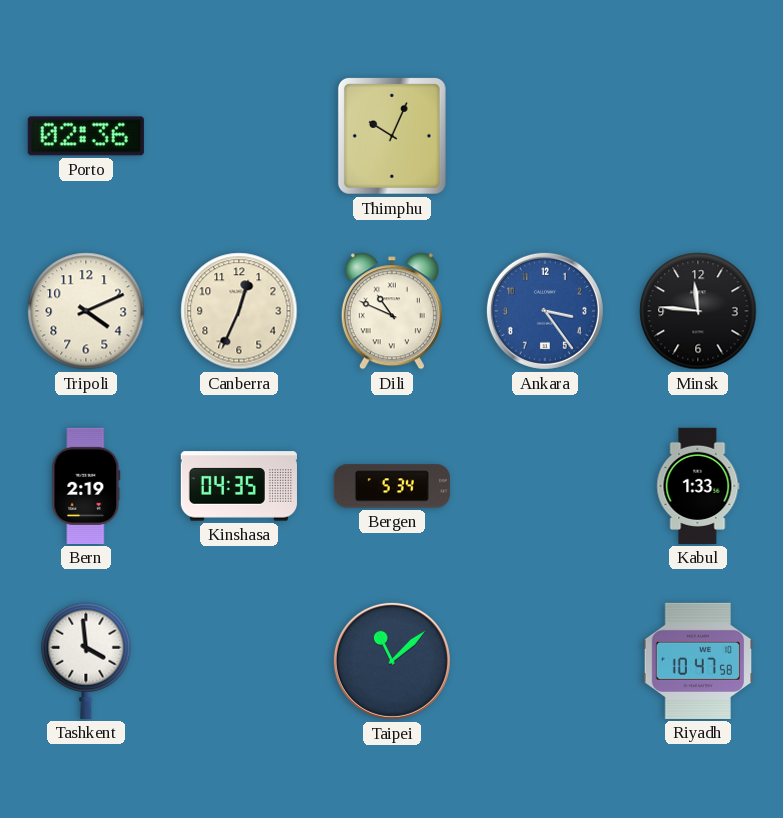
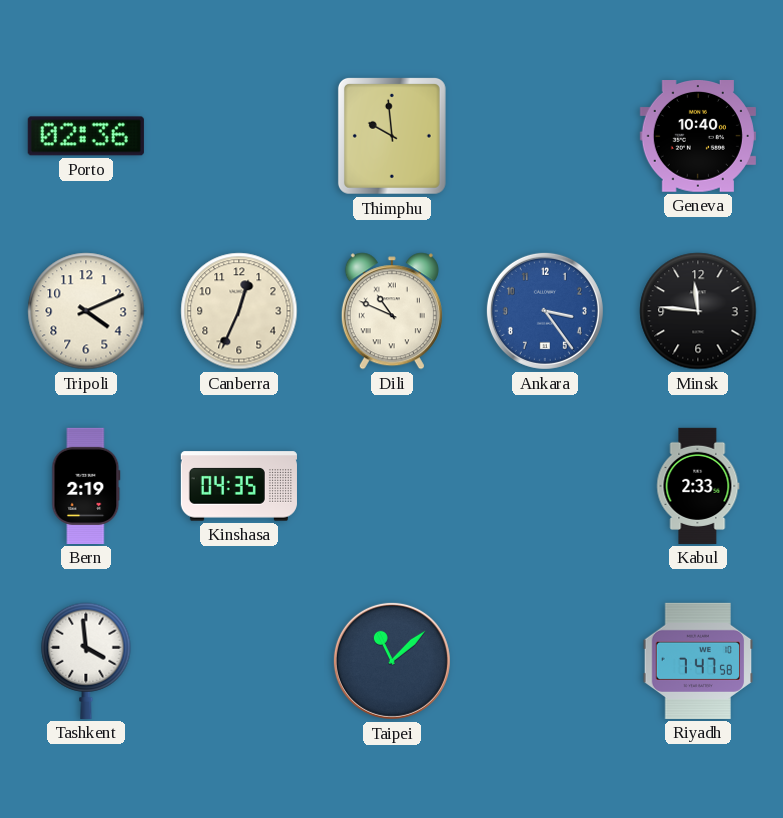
Thimphu: 10:04 -> 9:59 (392, 136)
Geneva: none -> 10:40 (698, 137)
Bergen: 5:34 -> none (392, 486)
Kabul: 1:33 -> 2:33 (698, 486)
Riyadh: 10:47 -> 7:47 (698, 661)
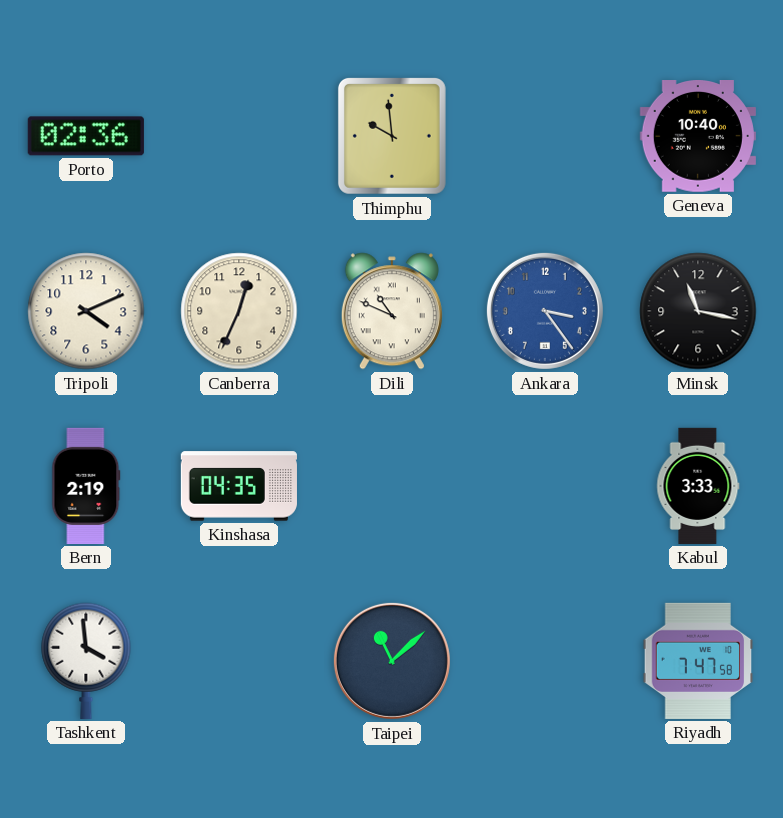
Minsk: 11:46 -> 11:17 (698, 311)
Kabul: 2:33 -> 3:33 (698, 486)
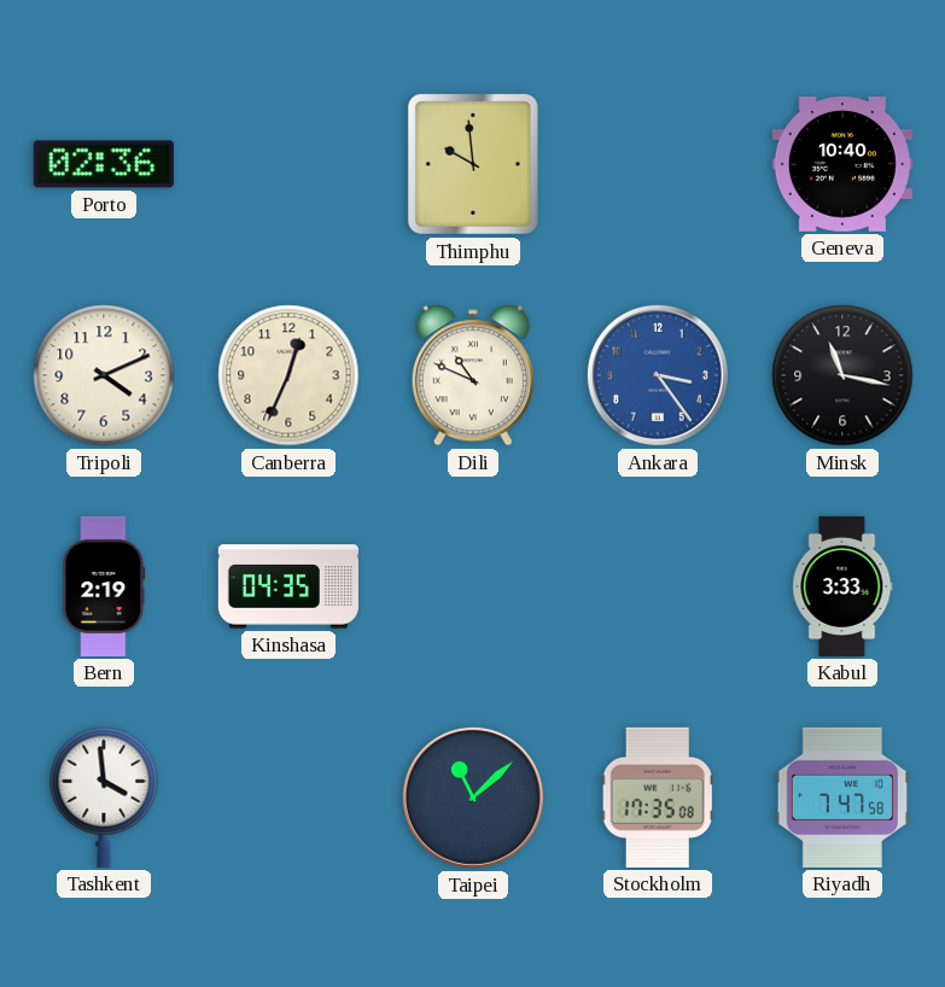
Stockholm: none -> 17:35 (658, 798)
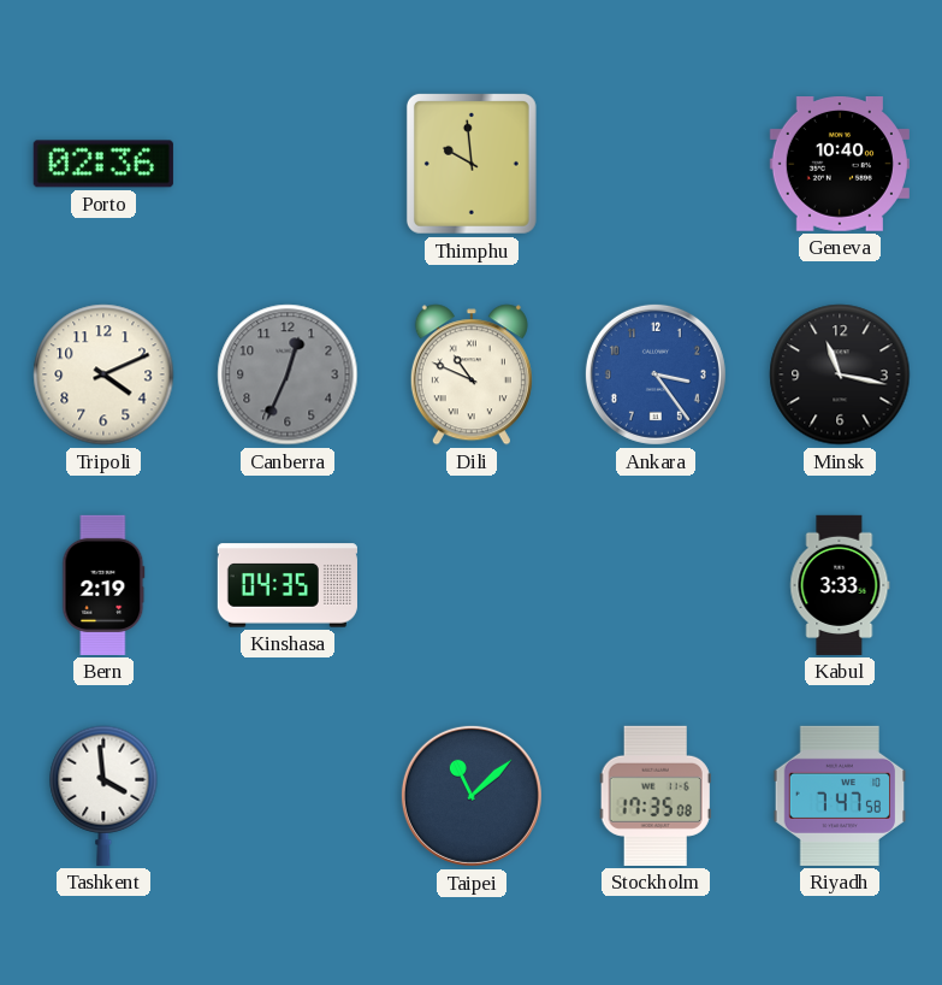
Canberra dial: cream -> grey (288, 374)
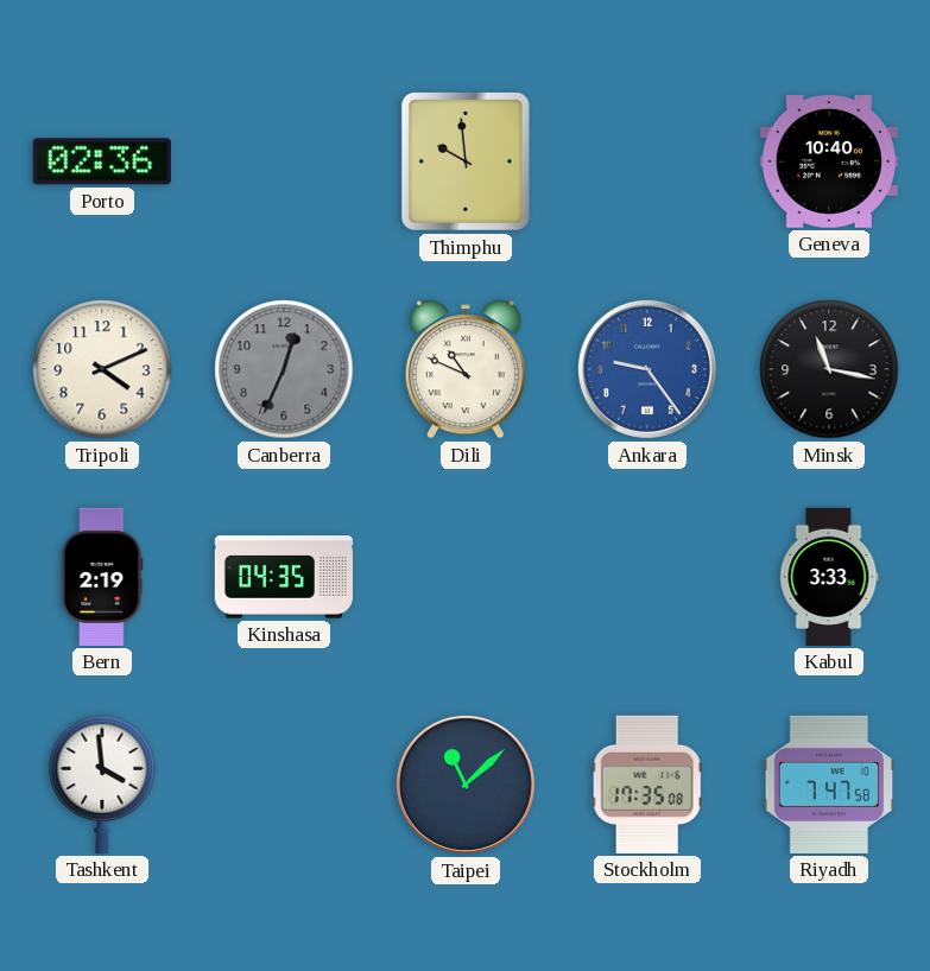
Ankara: 3:24 -> 9:24 (647, 369)
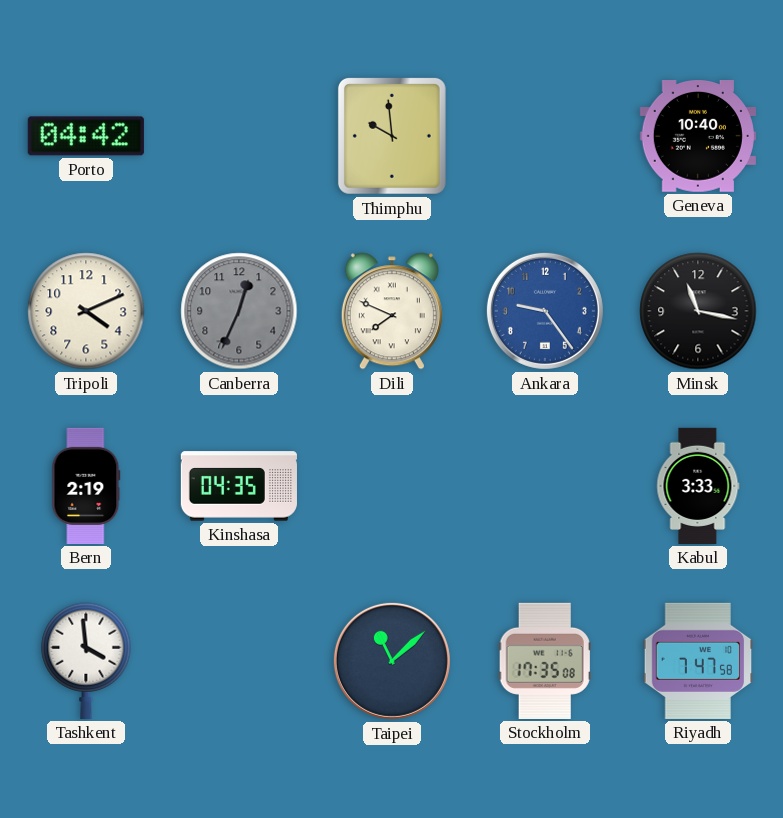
Porto: 02:36 -> 04:42 (86, 136)
Dili: 10:49 -> 7:49 (392, 311)
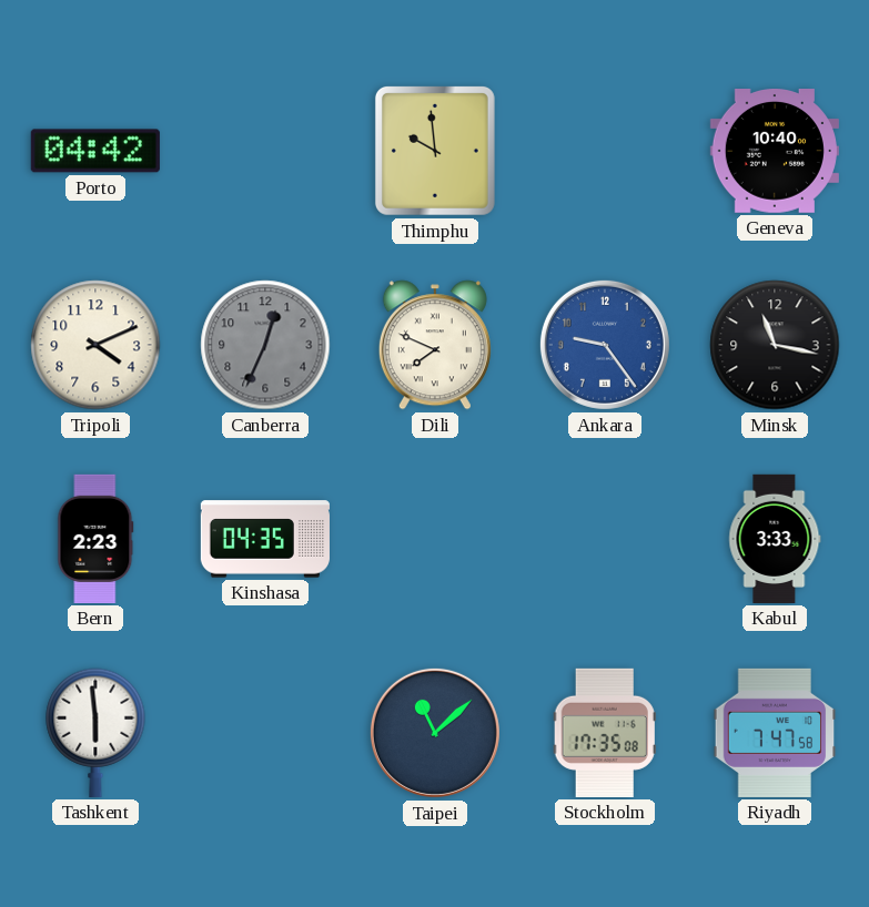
Bern: 2:19 -> 2:23 (95, 539)
Tashkent: 3:59 -> 5:59 (95, 733)
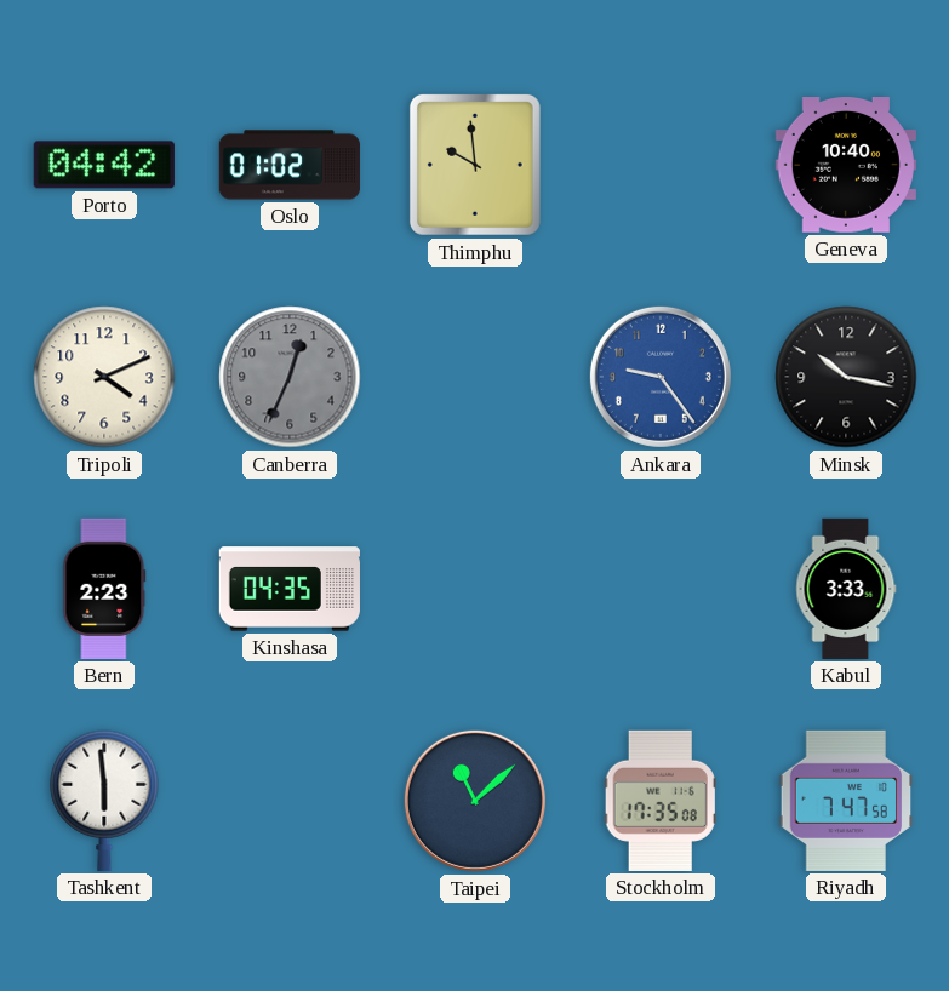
Oslo: none -> 01:02 (290, 165)
Dili: 7:49 -> none (435, 345)
Minsk: 11:17 -> 10:17 (846, 377)
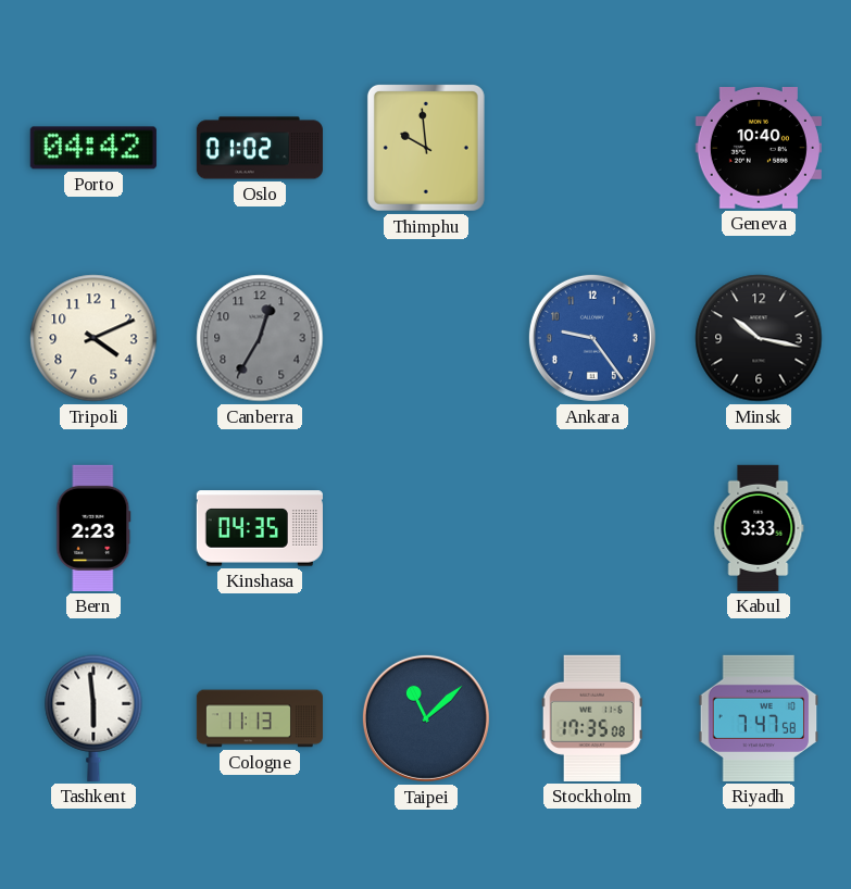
Canberra: 12:34 -> 12:35 (260, 338)
Cologne: none -> 11:13 (259, 718)
